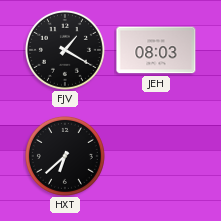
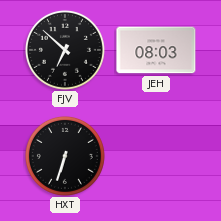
FJV: 1:20 -> 6:52 (65, 50)
HXT: 6:38 -> 6:33 (65, 156)
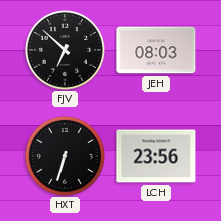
LCH: none -> 23:56 (156, 156)
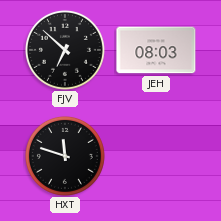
HXT: 6:33 -> 11:48 (65, 156)
LCH: 23:56 -> none (156, 156)
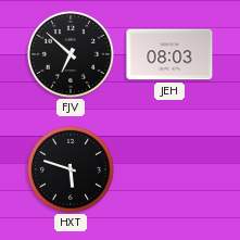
HXT: 11:48 -> 5:48 (71, 169)
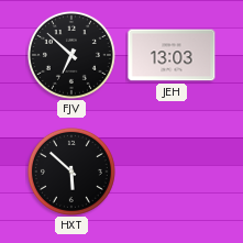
JEH: 08:03 -> 13:03 (172, 55)
HXT: 5:48 -> 5:52 (71, 172)
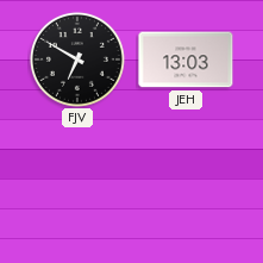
FJV: 6:52 -> 6:50 (77, 60)
HXT: 5:52 -> none (71, 172)
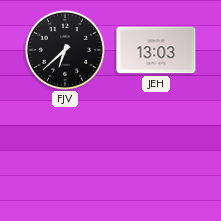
FJV: 6:50 -> 6:38 (65, 50)
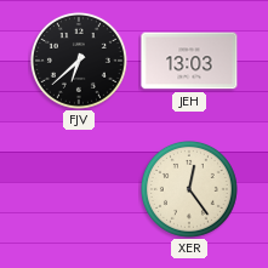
XER: none -> 12:24 (189, 189)
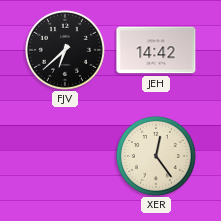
JEH: 13:03 -> 14:42 (156, 50)
